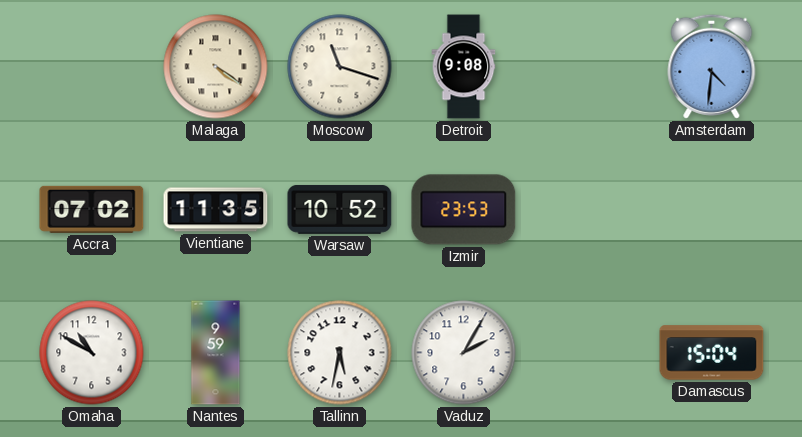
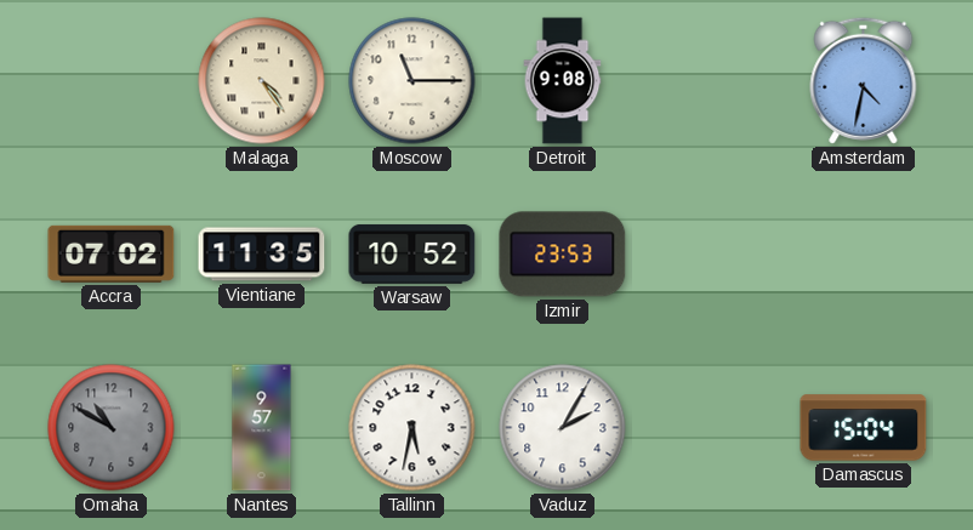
Malaga: 4:21 -> 4:24 (262, 81)
Moscow: 11:18 -> 11:15 (412, 81)
Amsterdam: 4:31 -> 4:32 (864, 80)
Omaha dial: white -> grey (112, 428)
Nantes: 9:59 -> 9:57 (262, 428)
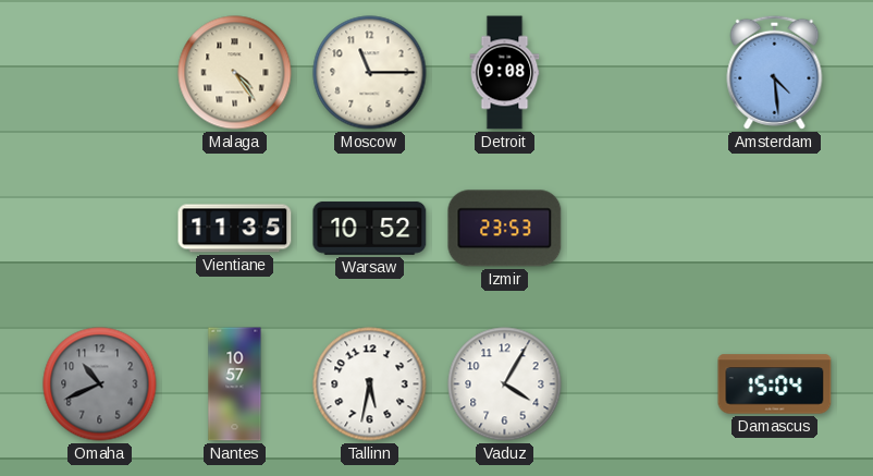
Amsterdam: 4:32 -> 4:29 (775, 72)
Accra: 07:02 -> none (112, 253)
Omaha: 10:50 -> 10:41 (100, 385)
Nantes: 9:57 -> 10:57 (235, 385)
Vaduz: 2:05 -> 4:05 (505, 385)
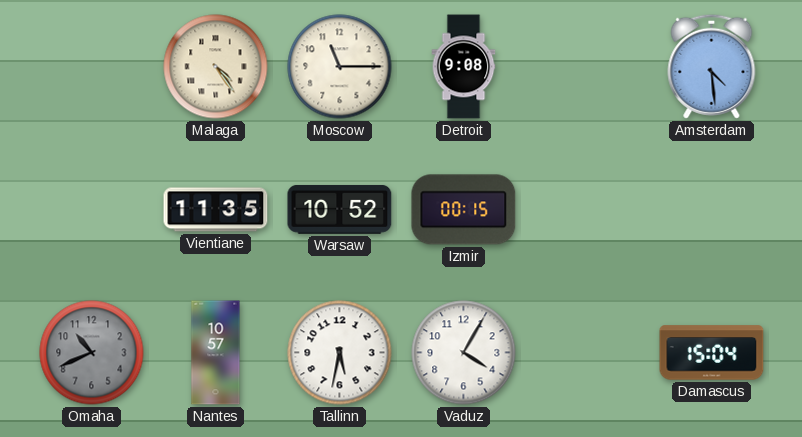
Izmir: 23:53 -> 00:15 (464, 210)
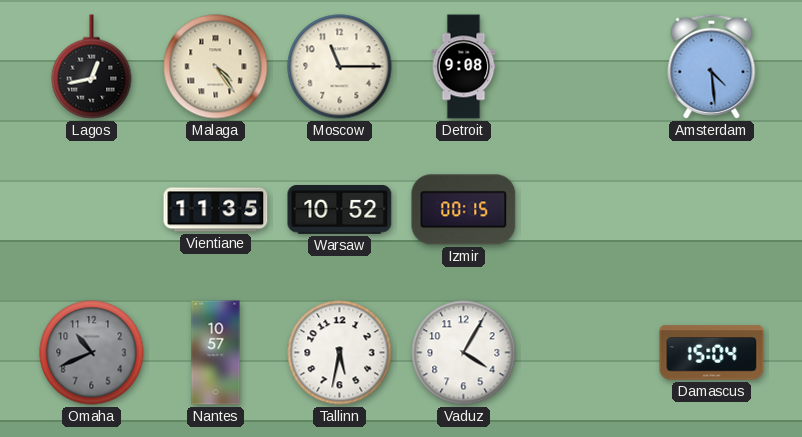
Lagos: none -> 12:43 (92, 67)
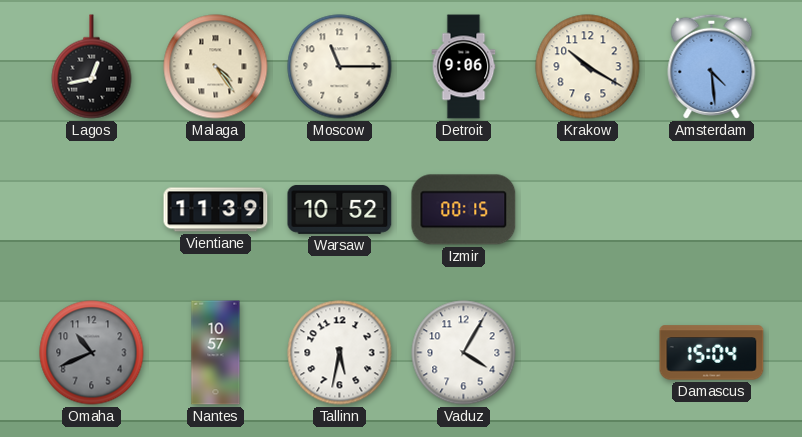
Detroit: 9:08 -> 9:06 (464, 67)
Krakow: none -> 10:20 (588, 67)
Vientiane: 11:35 -> 11:39 (216, 210)
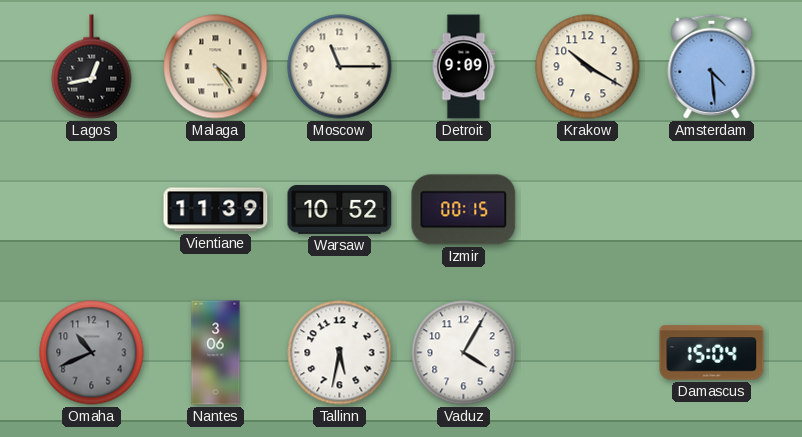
Detroit: 9:06 -> 9:09 (464, 67)
Nantes: 10:57 -> 3:06 (216, 353)
